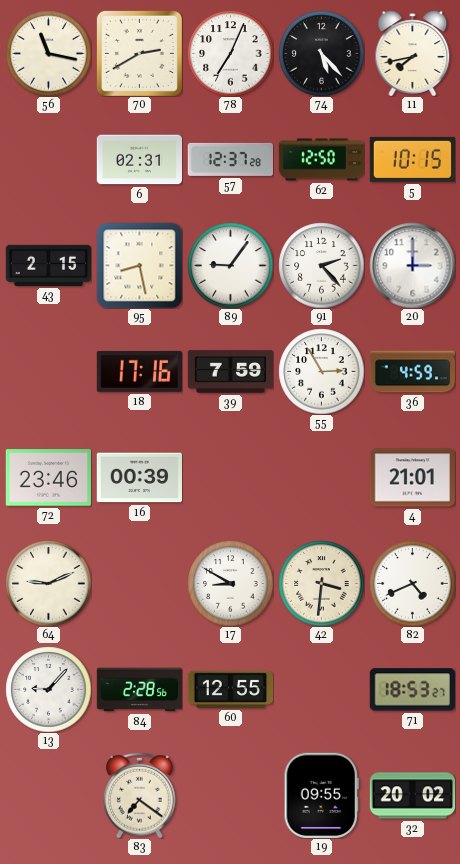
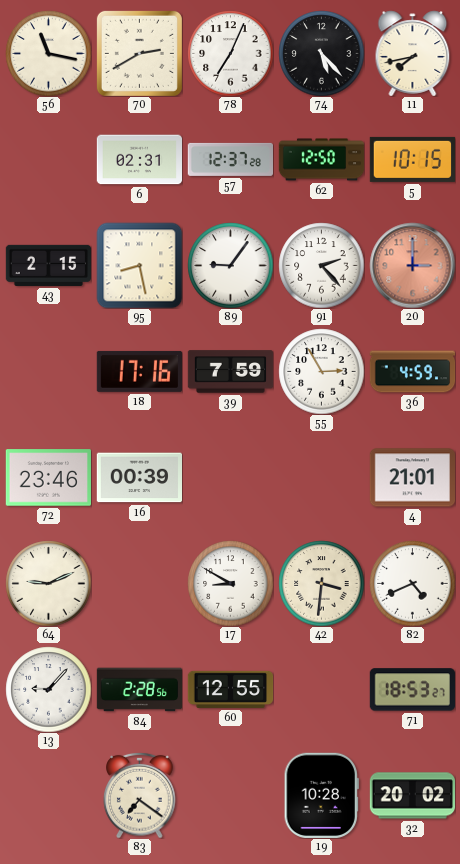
20 dial: white -> salmon (412, 265)
19: 09:55 -> 10:28 (321, 795)
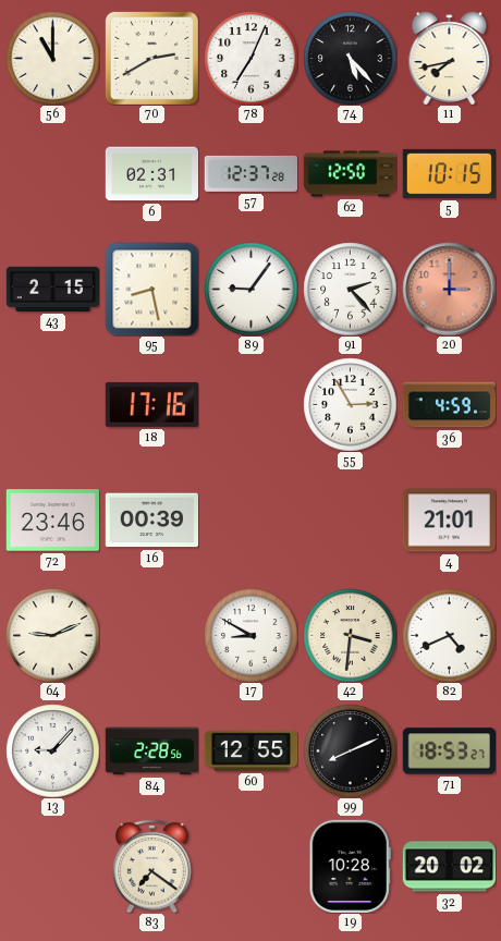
56: 11:17 -> 11:00 (52, 58)
39: 7:59 -> none (230, 372)
99: none -> 8:11 (350, 750)
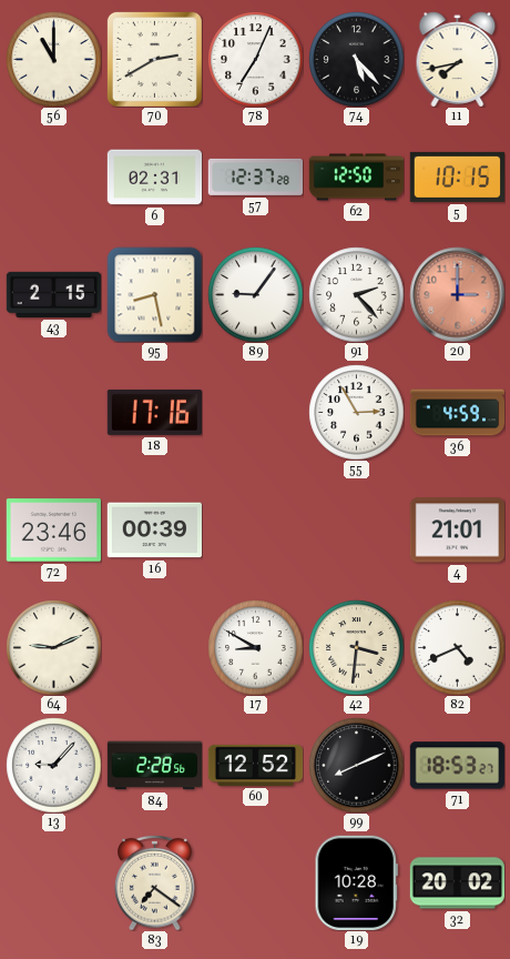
60: 12:55 -> 12:52 (255, 765)
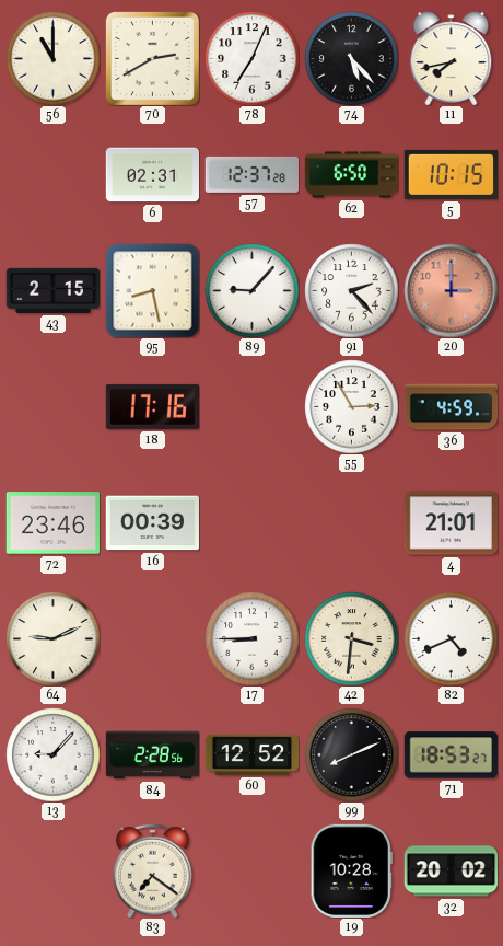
62: 12:50 -> 6:50 (351, 175)
89: 9:06 -> 9:07 (251, 290)
17: 8:50 -> 8:45 (251, 638)
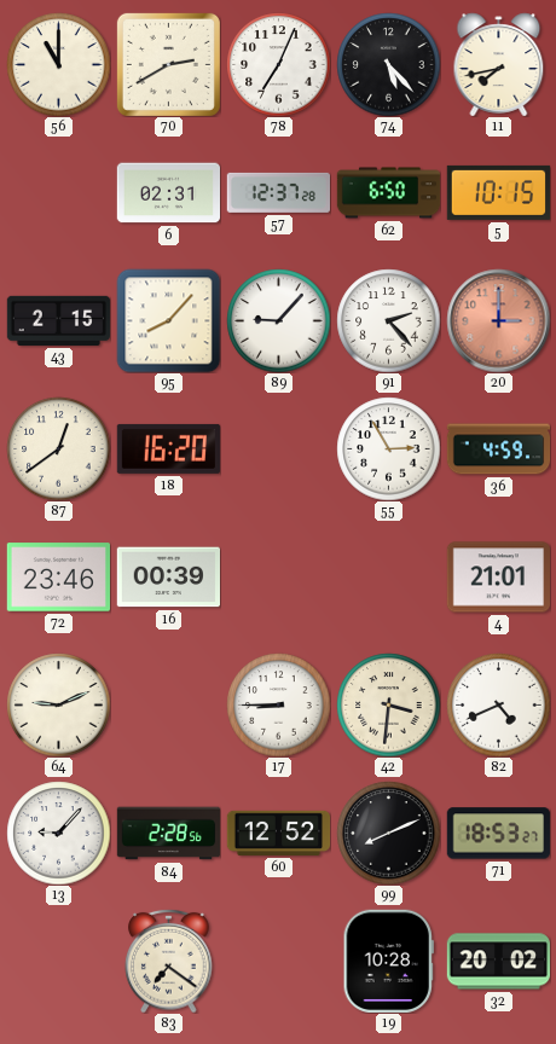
95: 8:28 -> 8:07 (168, 320)
87: none -> 12:39 (58, 448)
18: 17:16 -> 16:20 (168, 448)
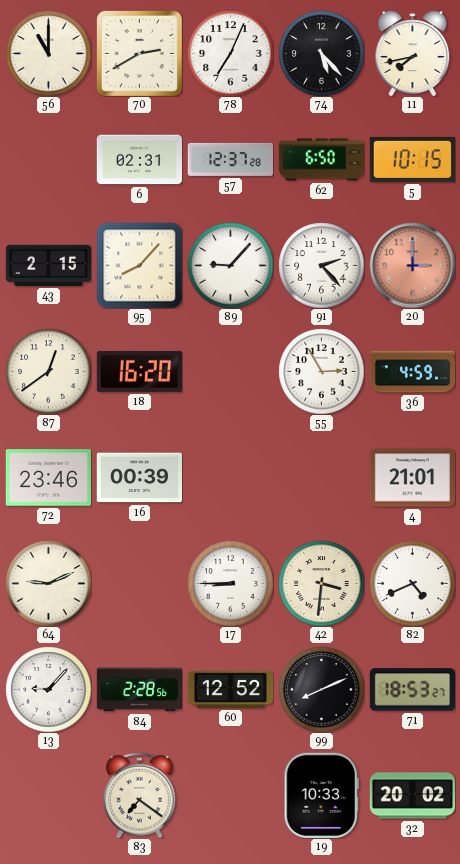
19: 10:28 -> 10:33 (321, 795)
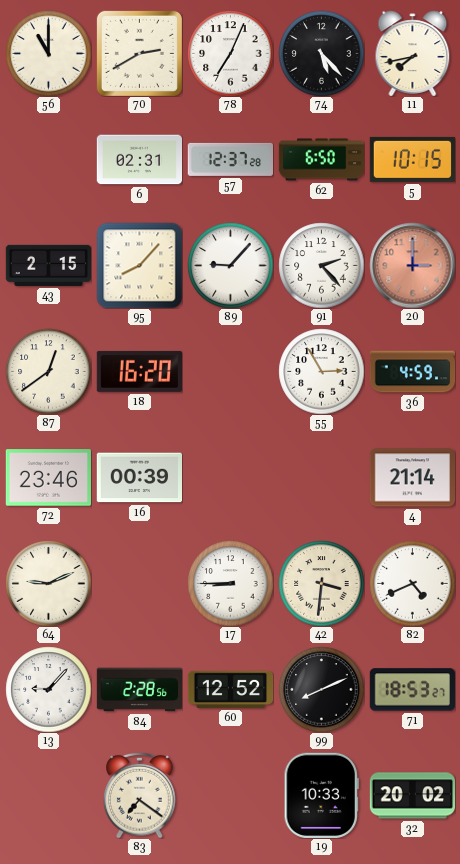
4: 21:01 -> 21:14 (412, 478)
